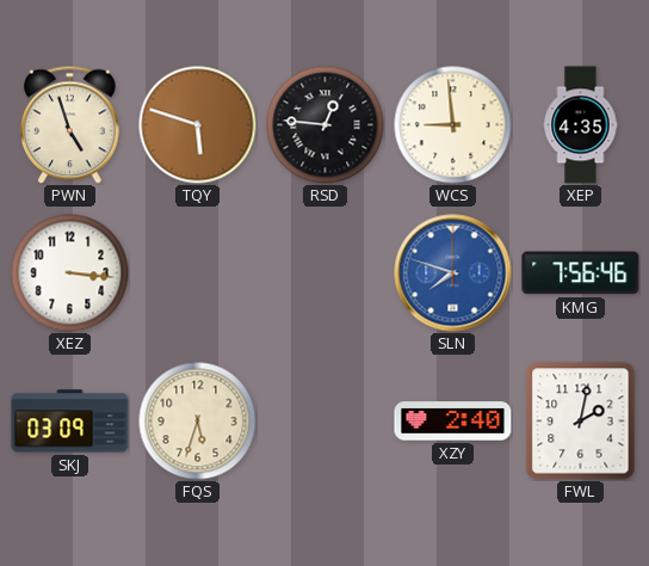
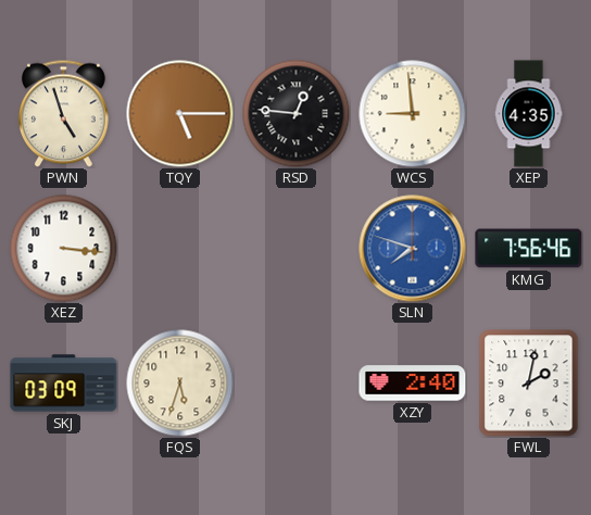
TQY: 5:48 -> 5:15 (180, 114)
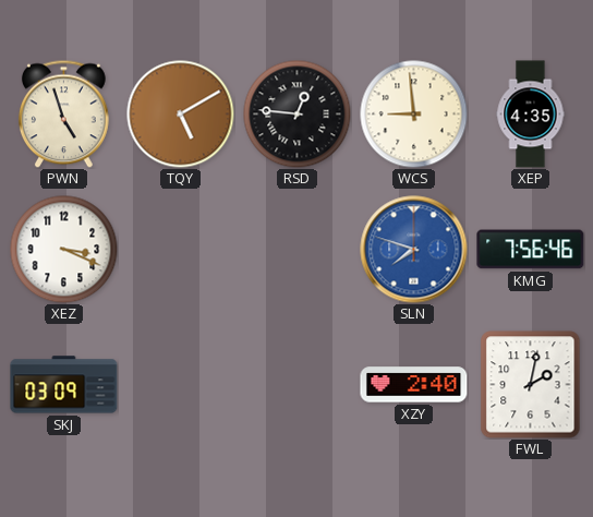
TQY: 5:15 -> 5:10 (181, 115)
XEZ: 3:16 -> 3:19 (64, 250)
FQS: 5:33 -> none (180, 384)
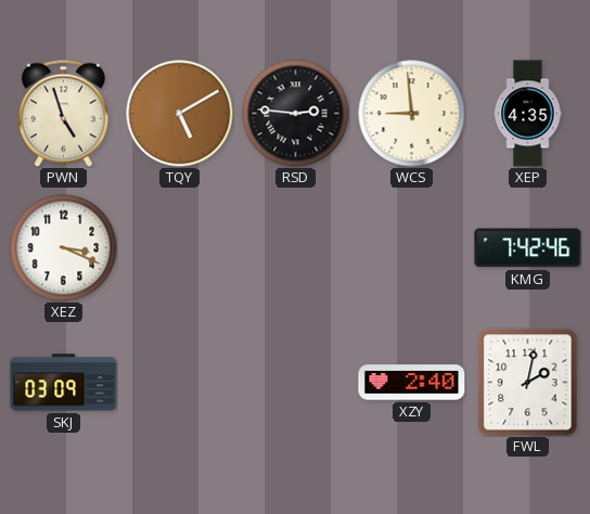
RSD: 12:46 -> 2:46 (296, 114)
SLN: 7:48 -> none (414, 250)
KMG: 7:56 -> 7:42 (528, 248)
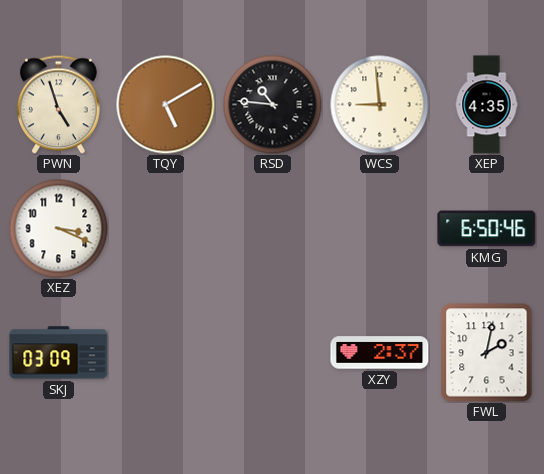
RSD: 2:46 -> 10:46 (273, 105)
KMG: 7:42 -> 6:50 (487, 229)
XZY: 2:40 -> 2:37 (380, 353)
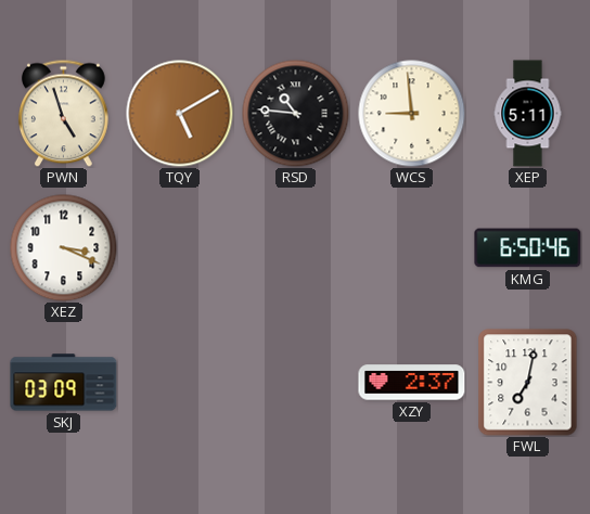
XEP: 4:35 -> 5:11 (528, 114)
FWL: 2:02 -> 7:02 (528, 383)
